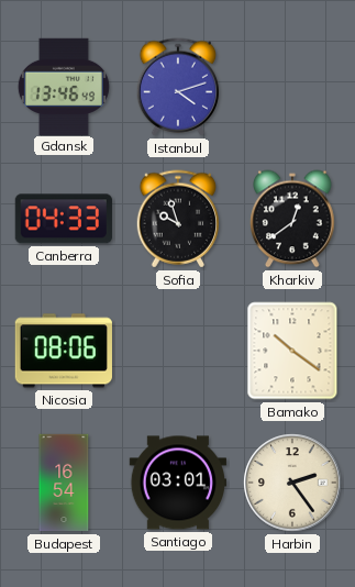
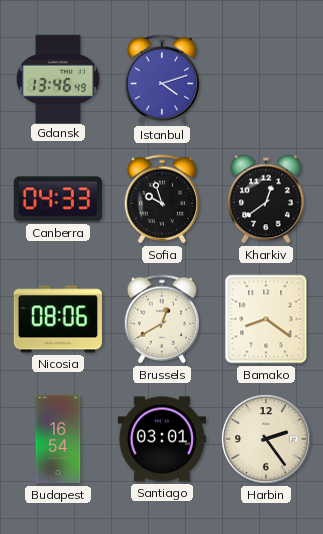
Brussels: none -> 12:40 (161, 319)
Bamako: 10:21 -> 8:21 (266, 319)
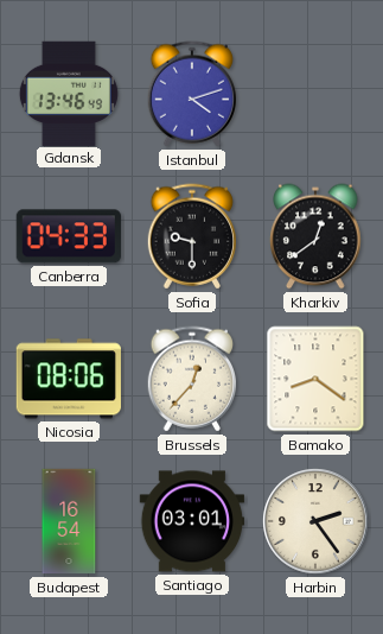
Sofia: 9:57 -> 9:30 (191, 236)
Brussels: 12:40 -> 12:37 (191, 379)
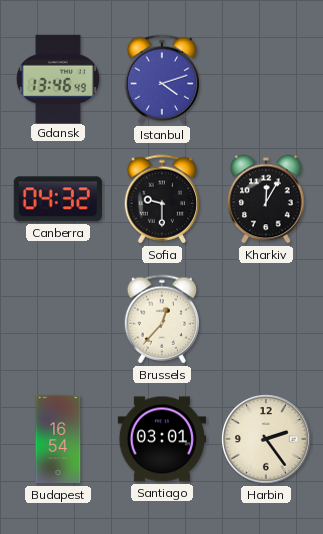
Canberra: 04:33 -> 04:32 (58, 199)
Kharkiv: 12:39 -> 12:05 (266, 199)
Nicosia: 08:06 -> none (69, 379)
Bamako: 8:21 -> none (315, 379)
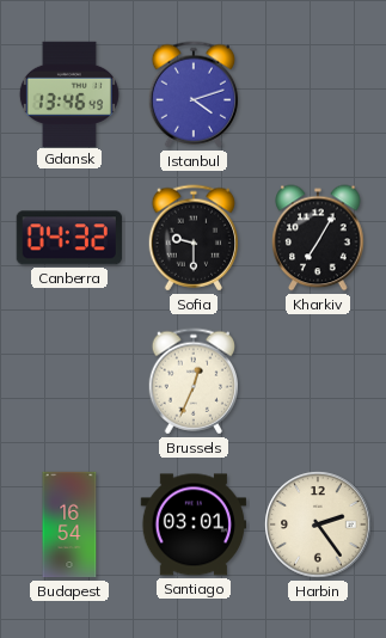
Kharkiv: 12:05 -> 7:05 (318, 238)
Brussels: 12:37 -> 12:34 (192, 381)
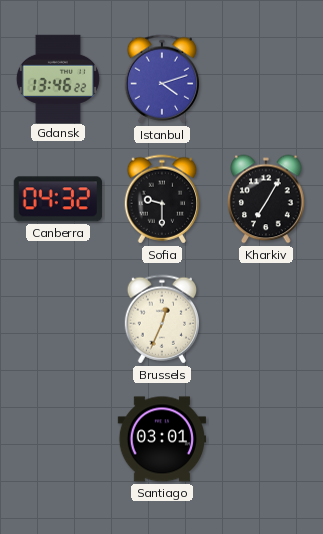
Gdansk: 13:46:49 -> 13:46:22 (58, 78)
Budapest: 16:54 -> none (69, 524)
Harbin: 2:24 -> none (318, 524)
